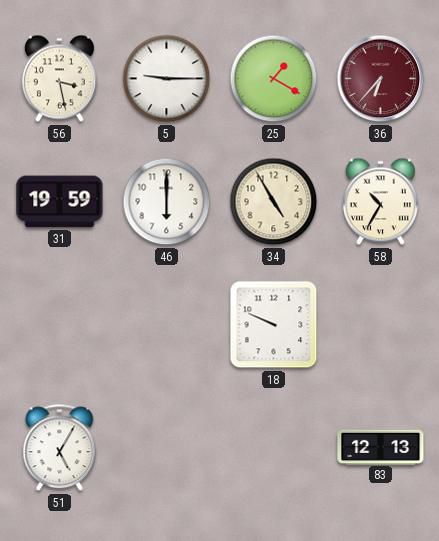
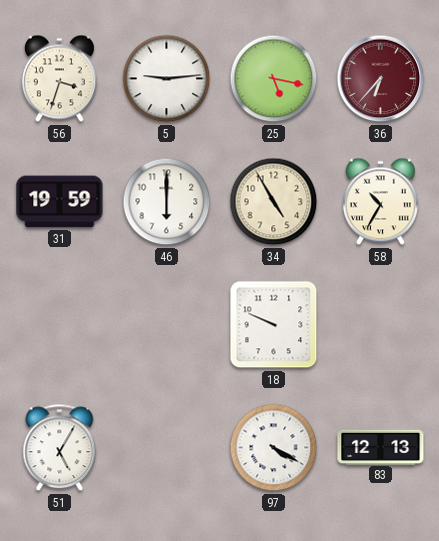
56: 3:28 -> 3:33 (59, 79)
5: 9:15 -> 9:14 (167, 79)
25: 1:20 -> 5:17 (274, 79)
97: none -> 4:20 (274, 448)
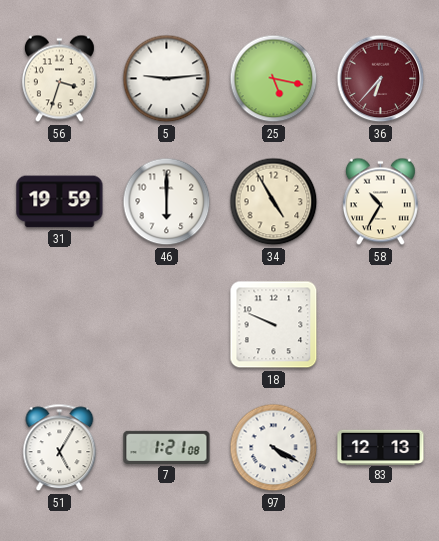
7: none -> 1:21 (167, 447)
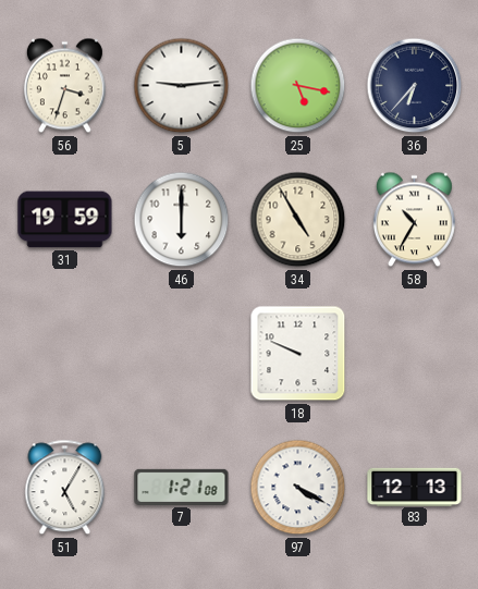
36 dial: burgundy -> navy (415, 86)
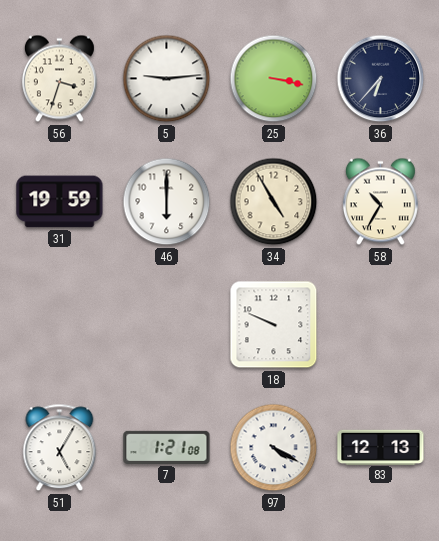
25: 5:17 -> 3:17 (274, 79)
